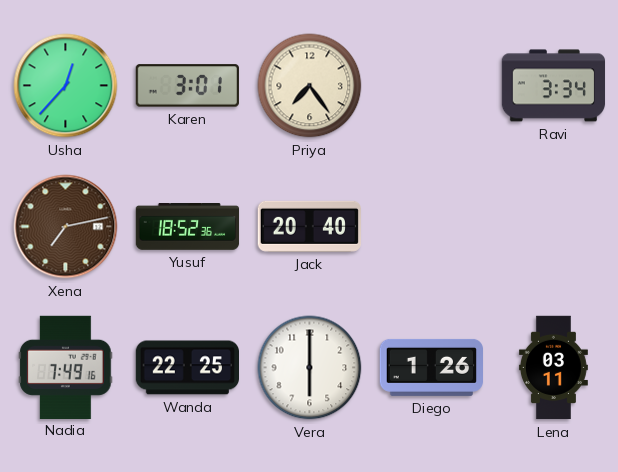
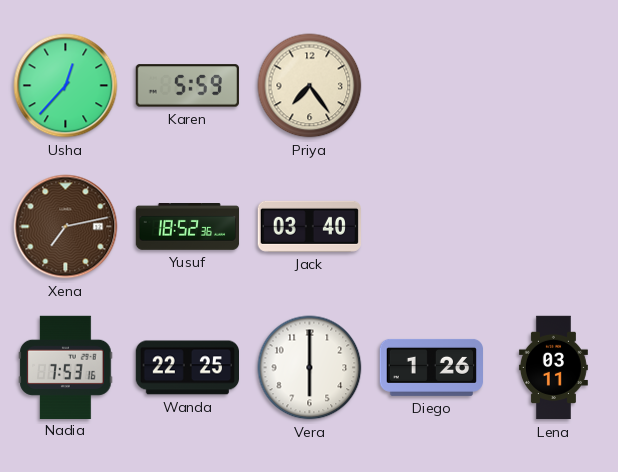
Karen: 3:01 -> 5:59 (187, 86)
Ravi: 3:34 -> none (554, 86)
Jack: 20:40 -> 03:40 (309, 226)
Nadia: 7:49 -> 7:53 (66, 367)
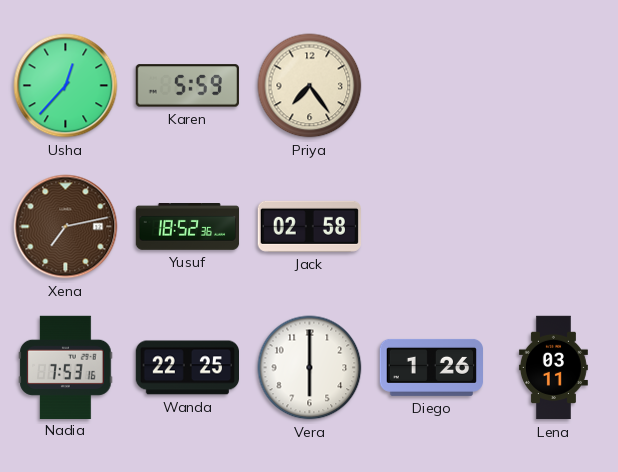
Jack: 03:40 -> 02:58 (309, 226)
